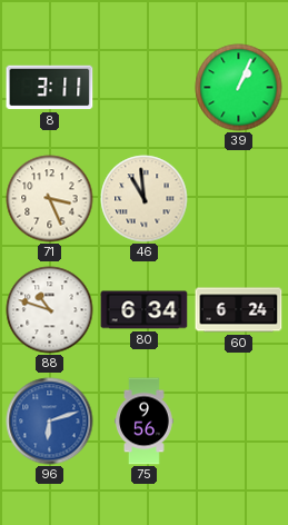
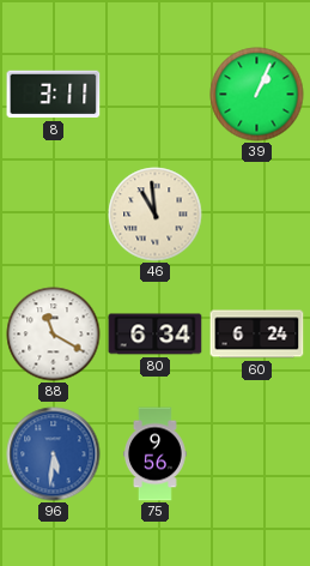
71: 3:26 -> none (50, 199)
88: 10:48 -> 11:20 (54, 335)
96: 6:12 -> 5:31 (54, 454)
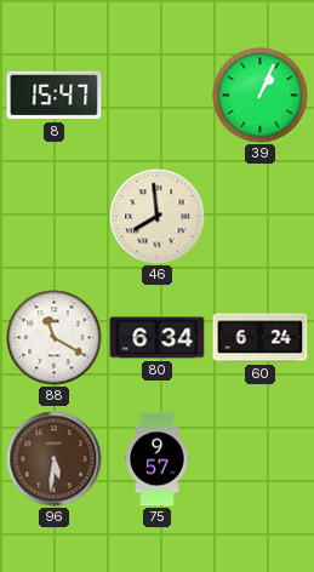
8: 3:11 -> 15:47 (55, 96)
46: 10:59 -> 7:59 (158, 217)
96 dial: blue -> brown (55, 459)
75: 9:56 -> 9:57 (158, 459)
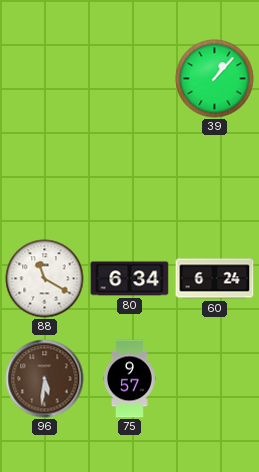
8: 15:47 -> none (55, 96)
39: 1:04 -> 1:07 (215, 79)
46: 7:59 -> none (158, 217)
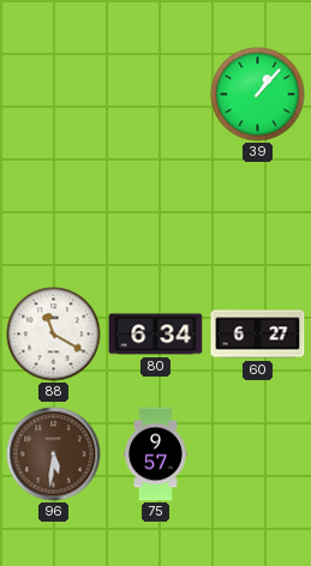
60: 6:24 -> 6:27 (258, 335)
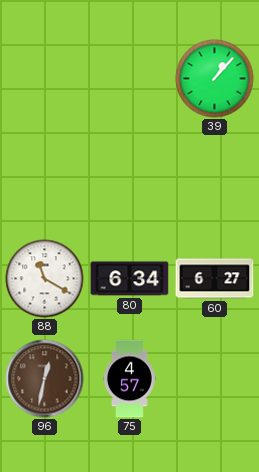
96: 5:31 -> 12:32 (45, 379)
75: 9:57 -> 4:57 (130, 379)
